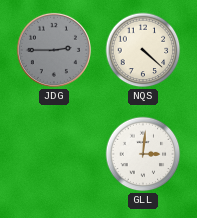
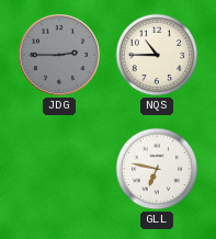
NQS: 4:22 -> 10:45 (157, 55)
GLL: 3:01 -> 6:47 (157, 169)
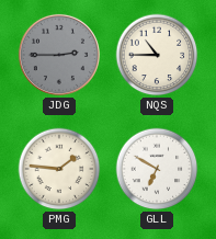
PMG: none -> 1:46 (59, 169)
GLL: 6:47 -> 6:50 (157, 169)
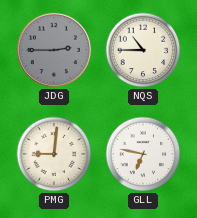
PMG: 1:46 -> 9:01 (54, 154)
GLL: 6:50 -> 6:47 (143, 154)
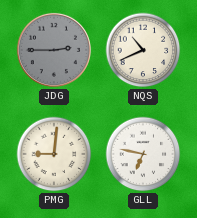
NQS: 10:45 -> 10:41 (143, 50)
